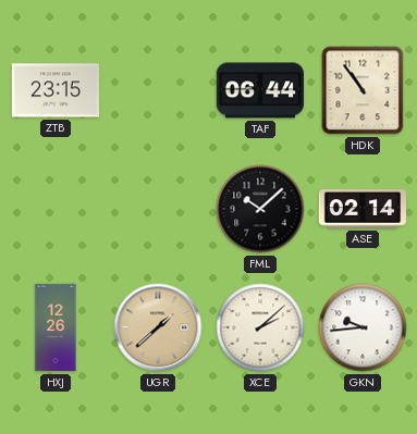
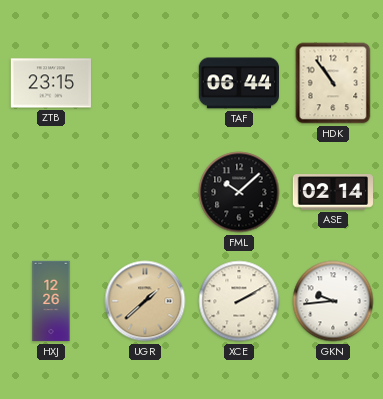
XCE: 2:08 -> 2:10 (239, 301)
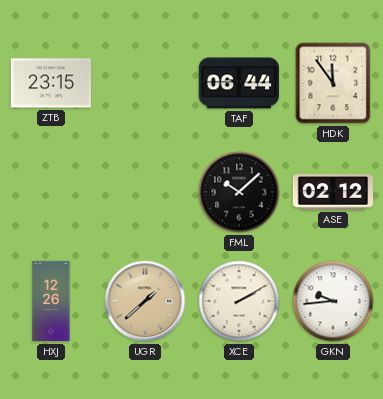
HDK: 10:54 -> 11:54 (333, 83)
ASE: 02:14 -> 02:12 (332, 192)
